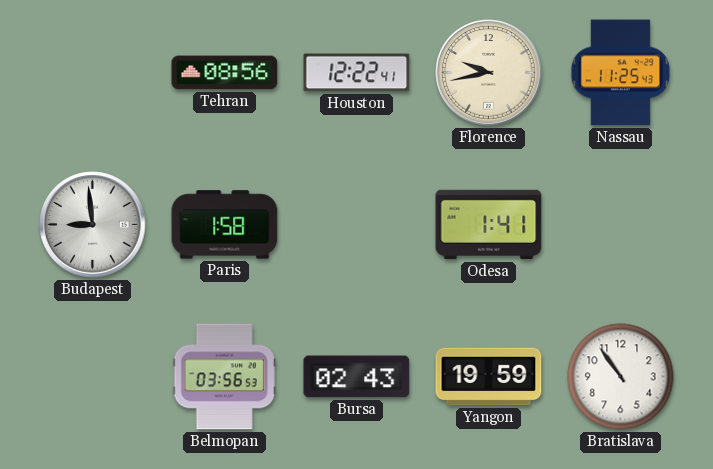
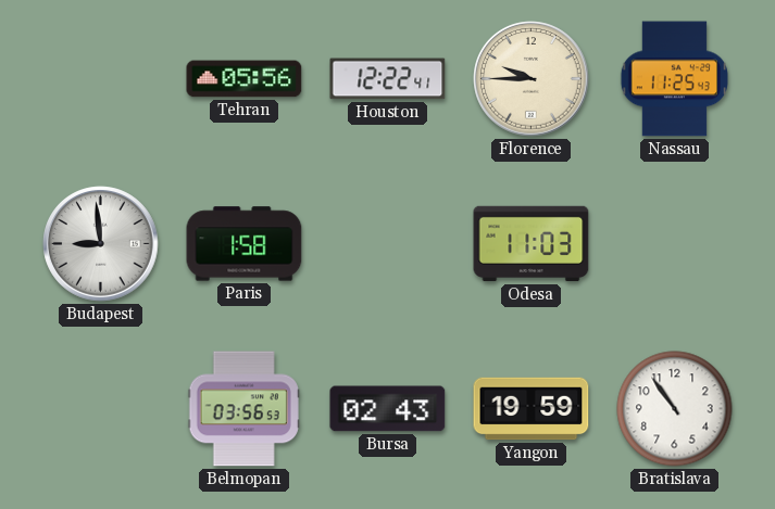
Tehran: 08:56 -> 05:56 (245, 79)
Florence: 9:43 -> 9:45 (532, 79)
Odesa: 1:41 -> 11:03 (532, 244)
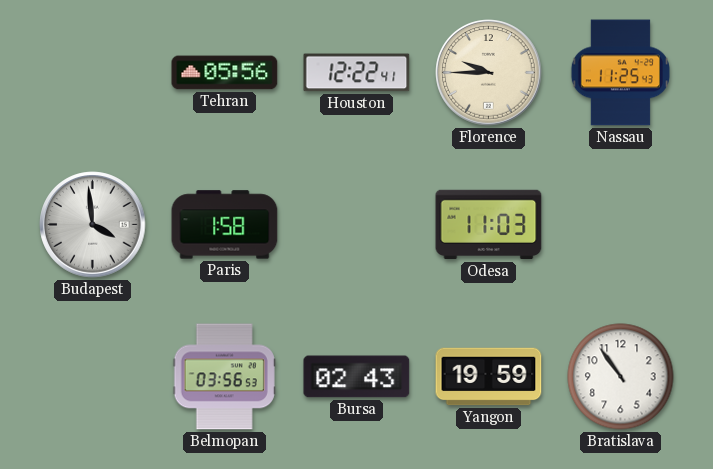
Budapest: 8:59 -> 3:59 (93, 225)
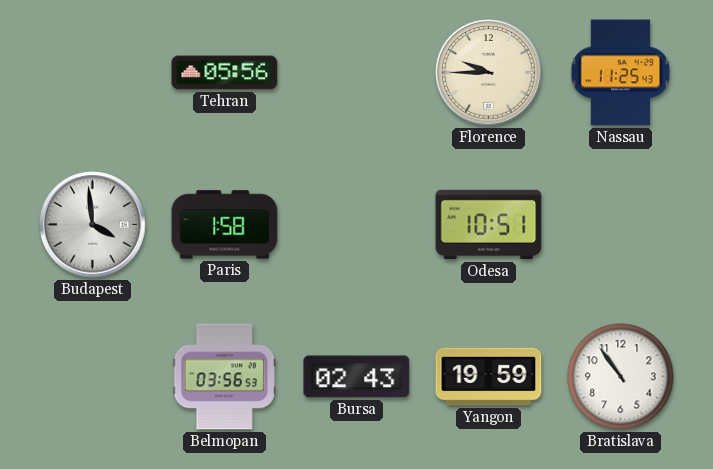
Houston: 12:22 -> none (357, 73)
Odesa: 11:03 -> 10:51 (489, 225)
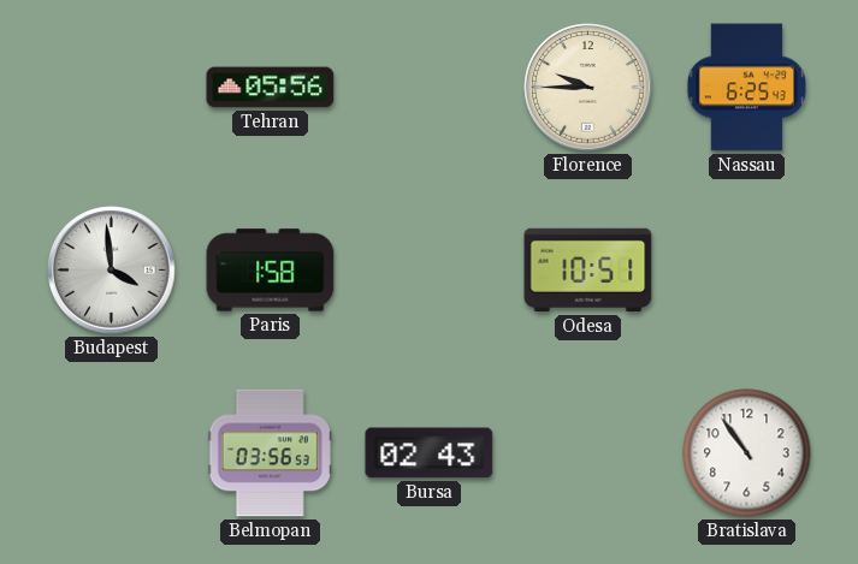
Nassau: 11:25 -> 6:25 (746, 88)
Yangon: 19:59 -> none (489, 377)
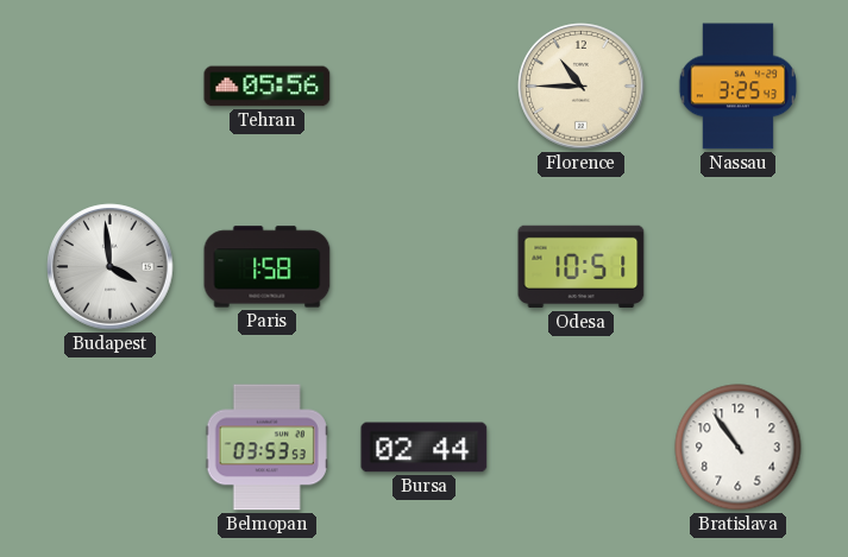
Florence: 9:45 -> 10:45 (582, 87)
Nassau: 6:25 -> 3:25 (737, 87)
Belmopan: 03:56 -> 03:53 (266, 448)
Bursa: 02:43 -> 02:44 (425, 448)
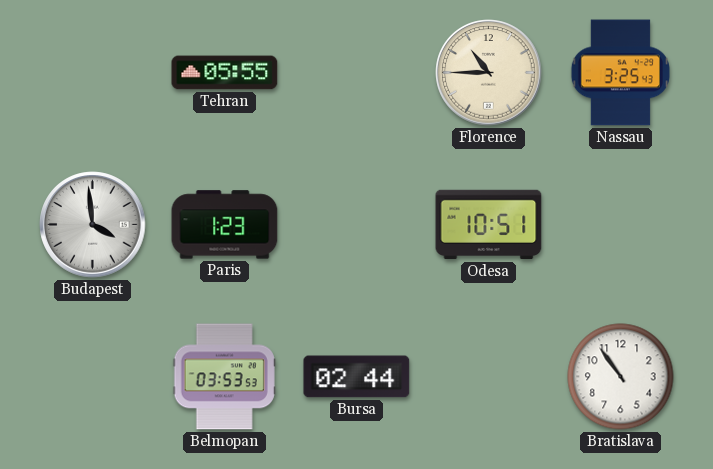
Tehran: 05:56 -> 05:55 (225, 73)
Paris: 1:58 -> 1:23 (225, 225)
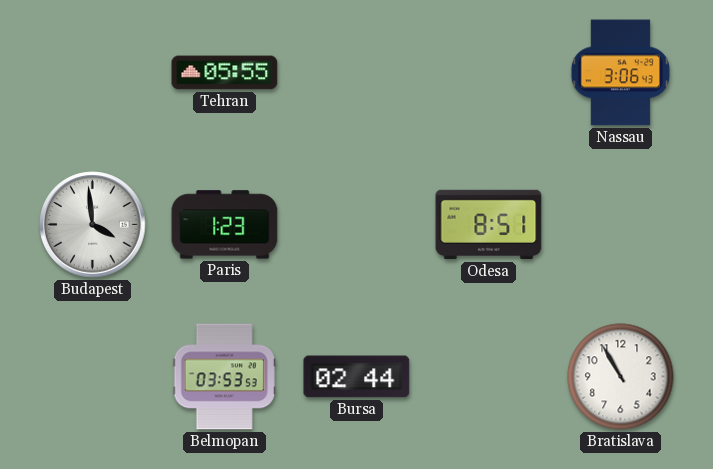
Florence: 10:45 -> none (489, 73)
Nassau: 3:25 -> 3:06 (620, 73)
Odesa: 10:51 -> 8:51 (489, 225)
Bratislava: 10:54 -> 10:55 (621, 377)
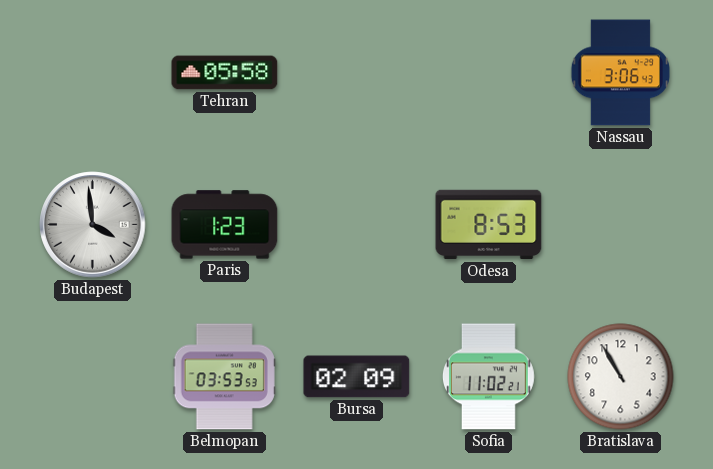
Tehran: 05:55 -> 05:58 (225, 73)
Odesa: 8:51 -> 8:53 (489, 225)
Bursa: 02:44 -> 02:09 (357, 377)
Sofia: none -> 11:02 (488, 377)
